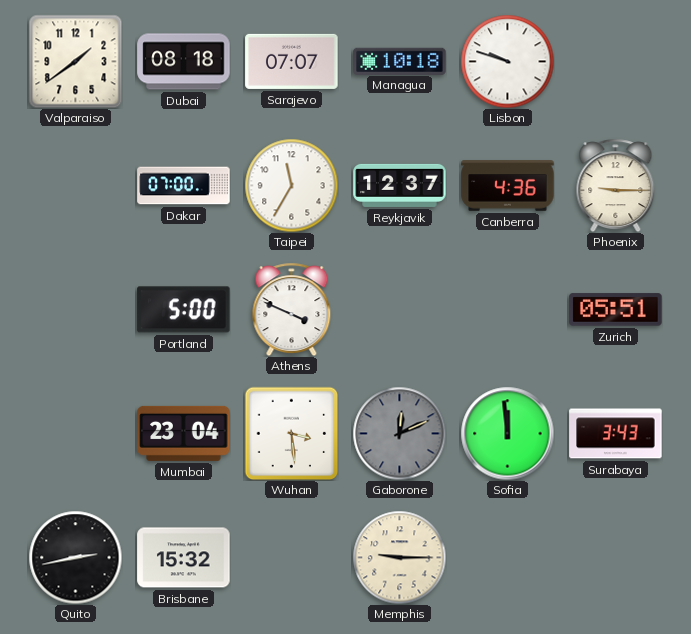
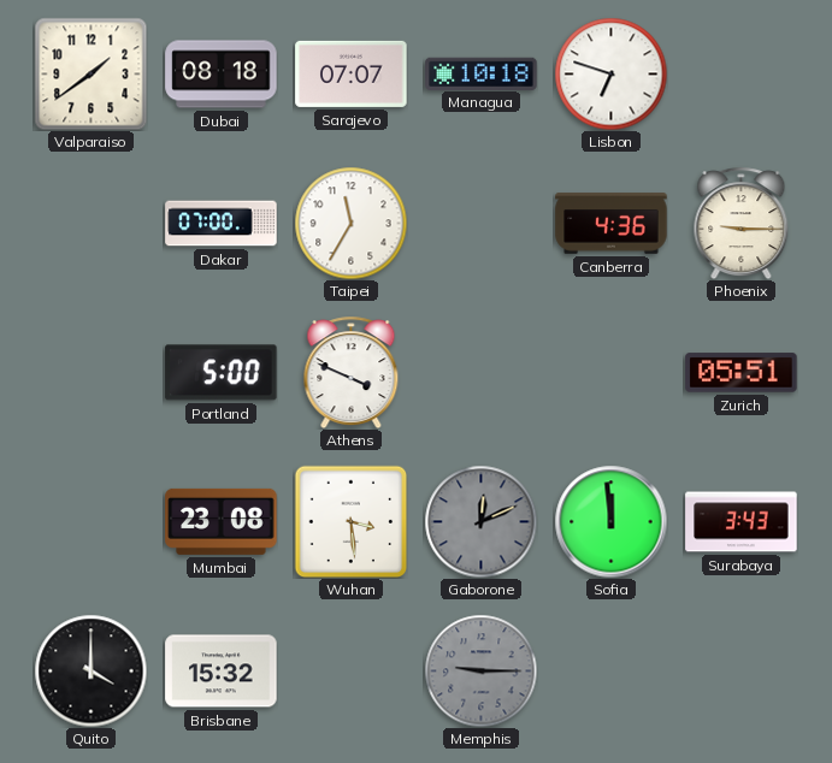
Lisbon: 9:48 -> 6:48 (610, 73)
Reykjavik: 12:37 -> none (400, 185)
Mumbai: 23:04 -> 23:08 (222, 521)
Quito: 2:43 -> 4:00 (90, 670)
Memphis dial: cream -> grey (480, 670)
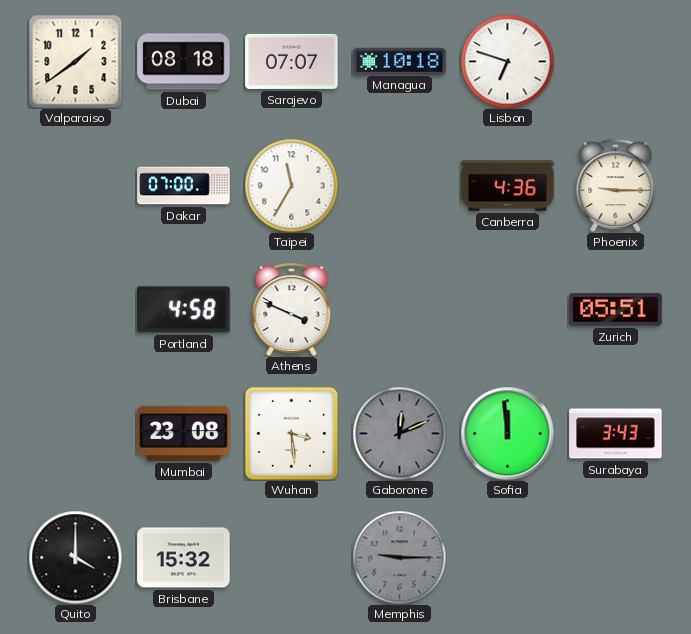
Portland: 5:00 -> 4:58 (184, 310)
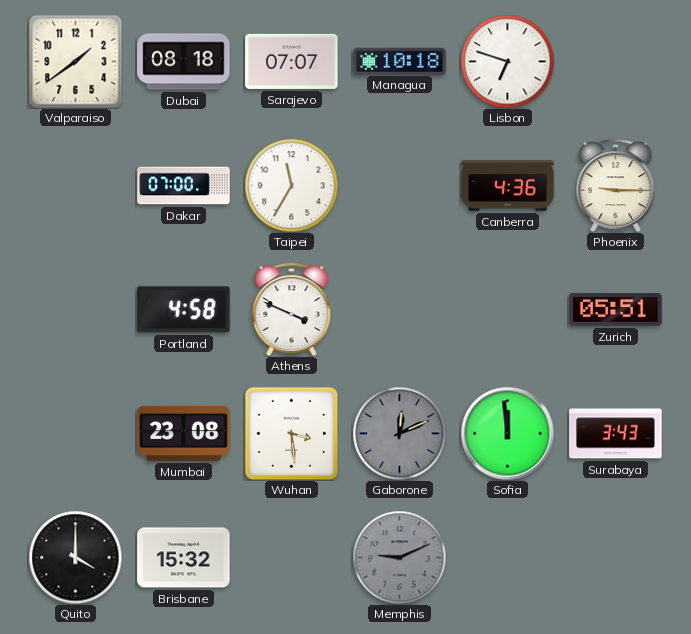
Memphis: 9:15 -> 9:11 (399, 557)
